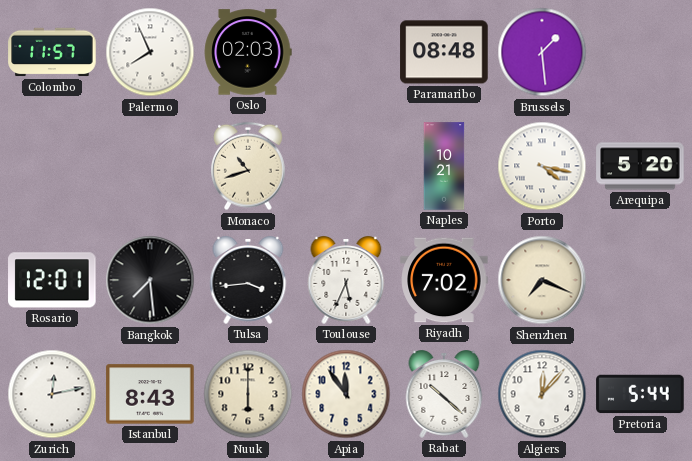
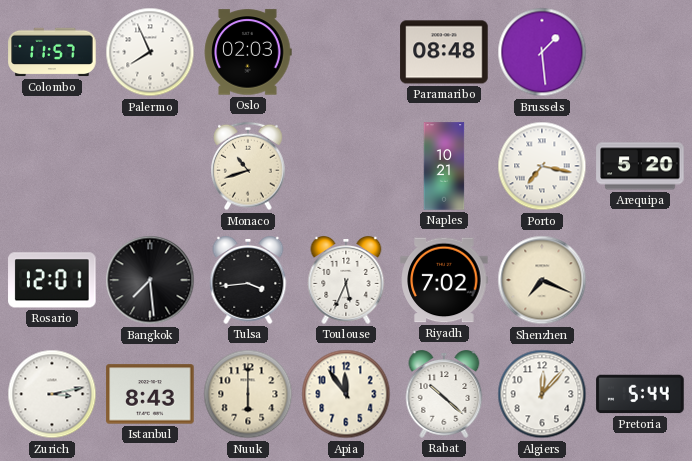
Porto: 4:17 -> 7:17 (542, 166)
Zurich: 12:13 -> 3:13 (52, 394)
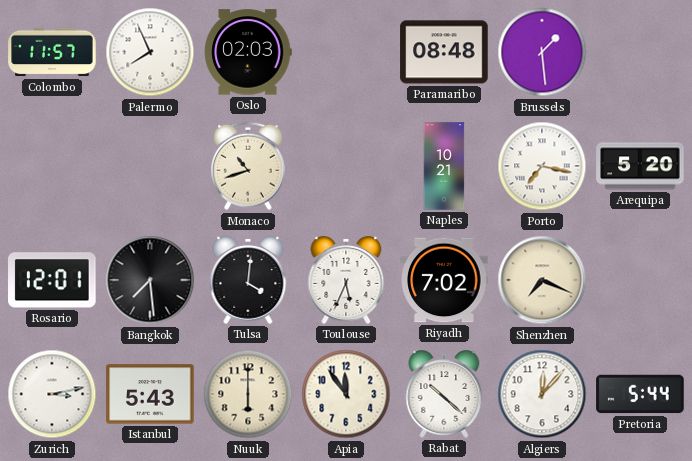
Tulsa: 3:44 -> 4:01 (248, 281)
Istanbul: 8:43 -> 5:43 (150, 394)
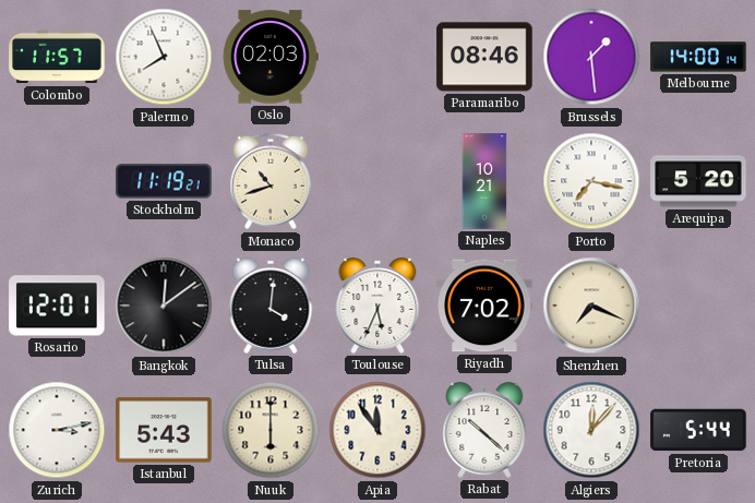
Paramaribo: 08:48 -> 08:46 (484, 57)
Melbourne: none -> 14:00 (698, 57)
Stockholm: none -> 11:19 (164, 181)
Bangkok: 7:29 -> 12:09 (164, 306)
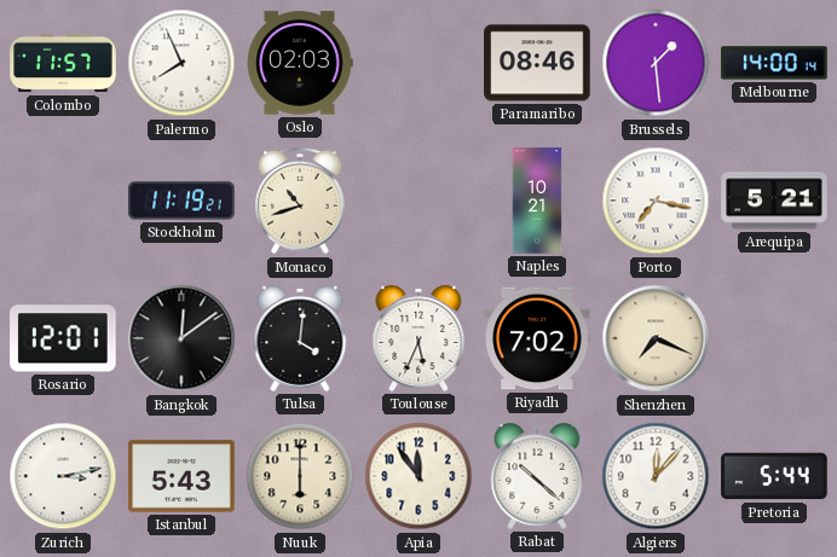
Arequipa: 5:20 -> 5:21 (774, 201)
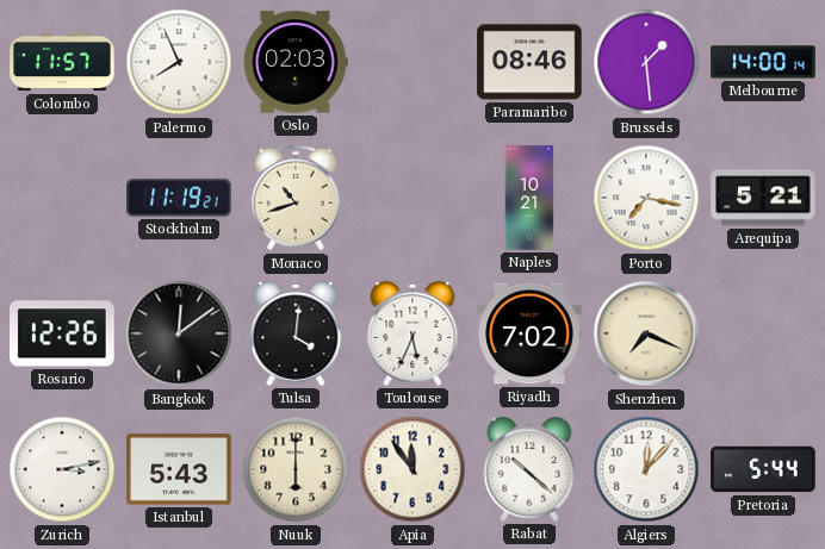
Rosario: 12:01 -> 12:26 (62, 333)
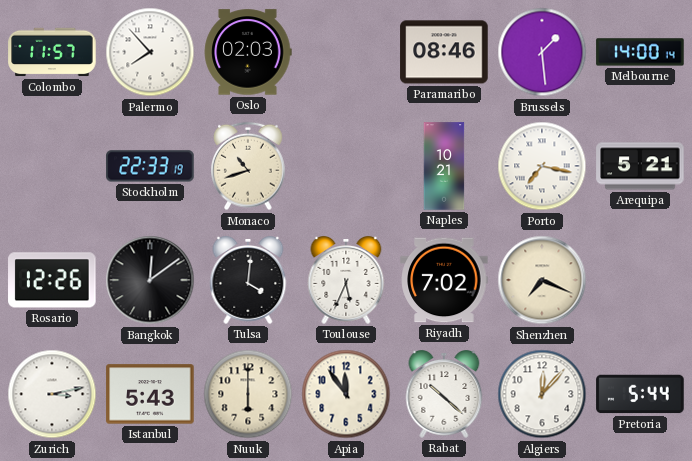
Palermo: 7:56 -> 7:53 (150, 52)
Stockholm: 11:19 -> 22:33 (150, 166)
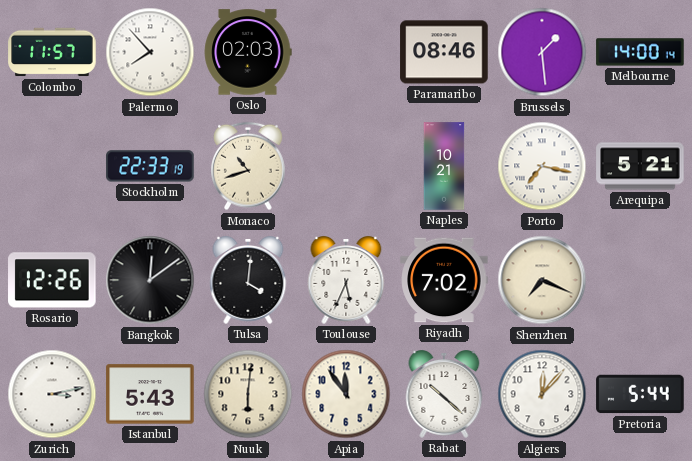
Nuuk: 6:00 -> 6:01 (248, 394)
